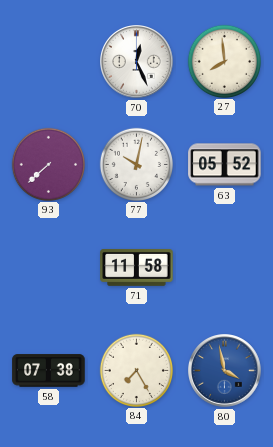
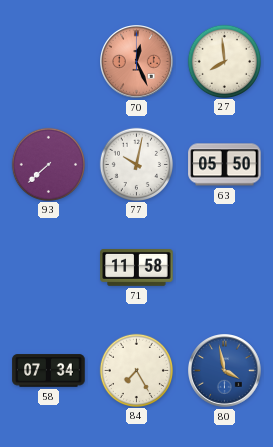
70 dial: white -> salmon (137, 62)
63: 05:52 -> 05:50 (225, 165)
58: 07:38 -> 07:34 (49, 371)
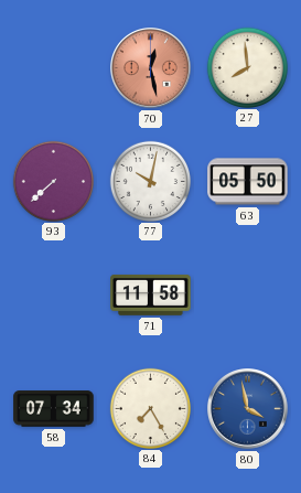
70: 12:26 -> 12:28 (151, 68)
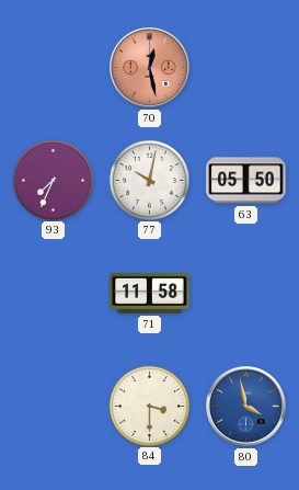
27: 7:59 -> none (247, 67)
93: 7:38 -> 7:34 (53, 180)
58: 07:34 -> none (54, 409)
84: 7:25 -> 3:30 (149, 406)
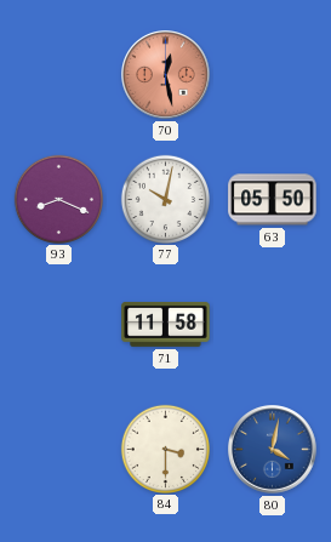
93: 7:34 -> 8:19 (58, 199)
80: 3:58 -> 4:02 (273, 450)
